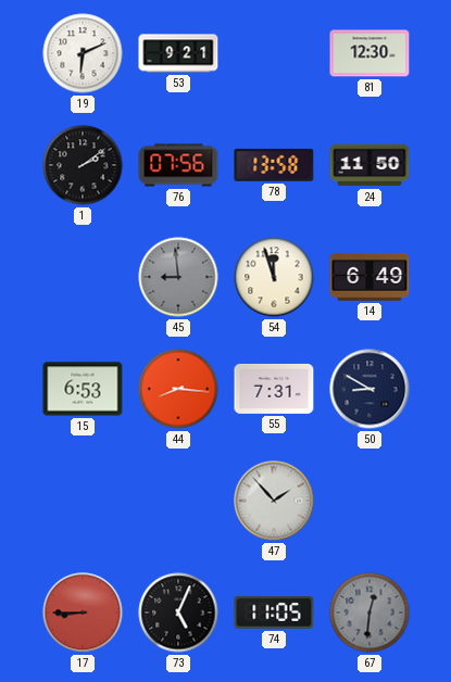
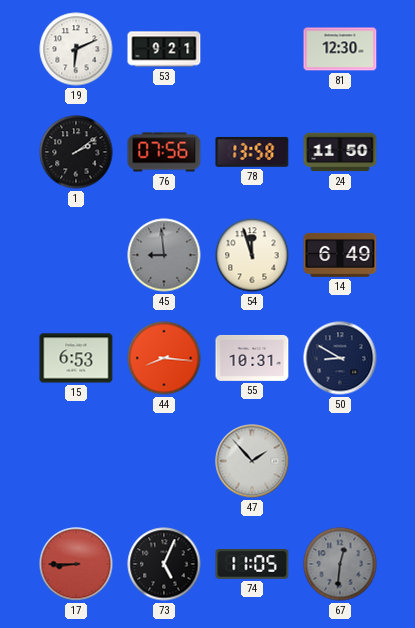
55: 7:31 -> 10:31 (252, 358)
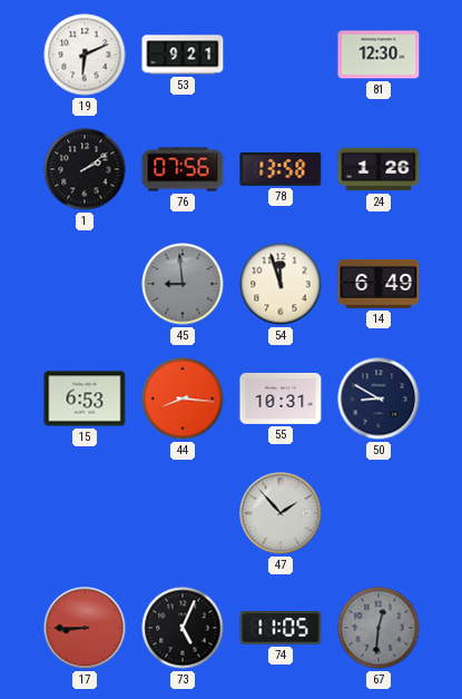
24: 11:50 -> 1:26 (379, 169)
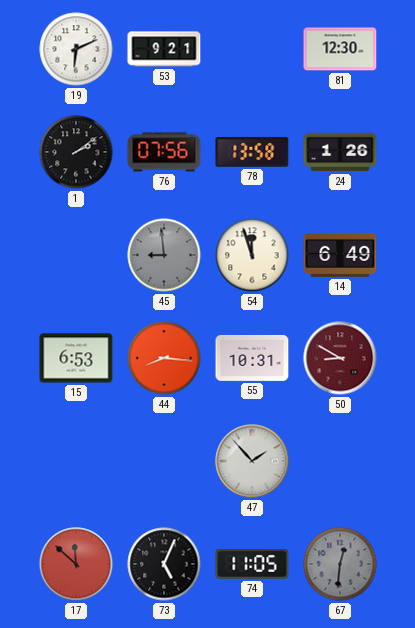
50 dial: navy -> burgundy (340, 358)
17: 8:45 -> 11:52 (76, 564)
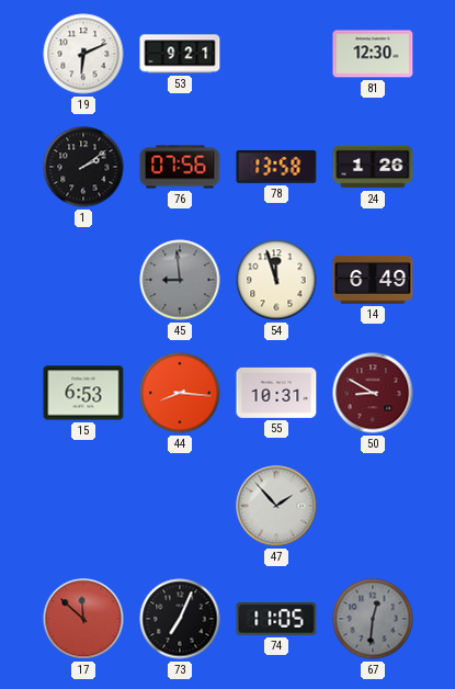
73: 5:04 -> 7:04 (180, 619)
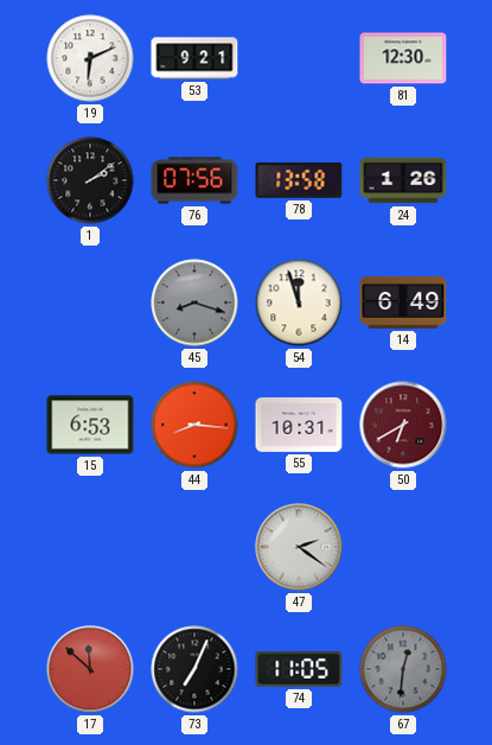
45: 8:59 -> 8:18 (194, 303)
50: 8:50 -> 6:40 (403, 425)
47: 1:53 -> 2:21 (299, 547)
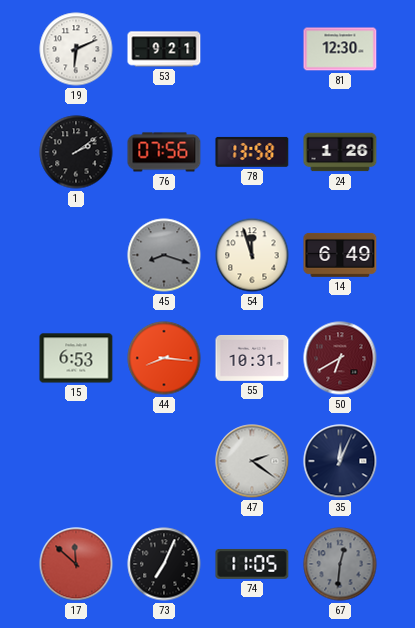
35: none -> 12:04 (340, 461)
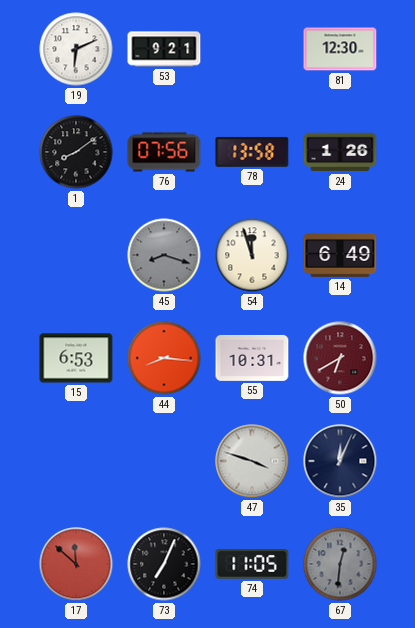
1: 2:09 -> 8:09 (76, 152)
47: 2:21 -> 3:48 (252, 461)
